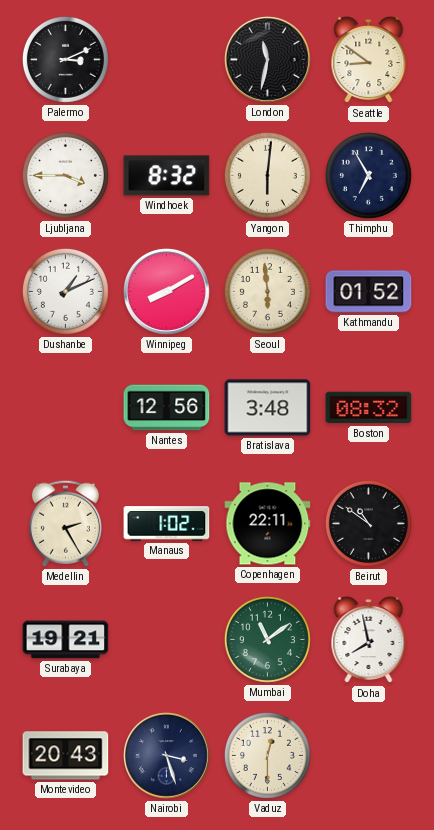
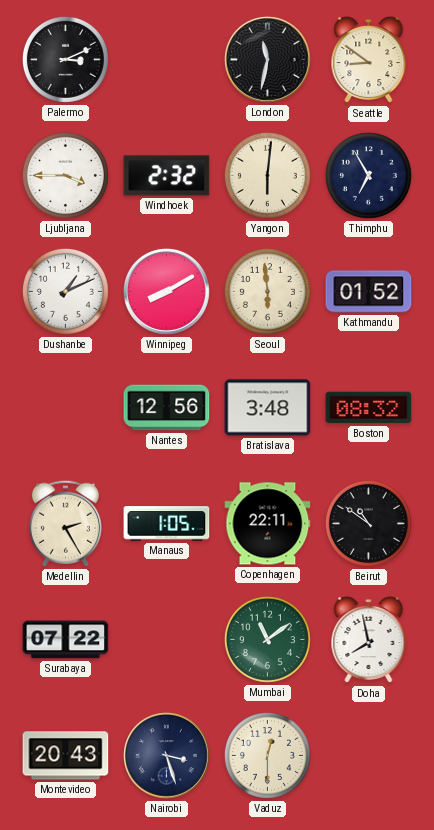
Windhoek: 8:32 -> 2:32 (167, 176)
Manaus: 1:02 -> 1:05 (167, 524)
Surabaya: 19:21 -> 07:22 (66, 640)
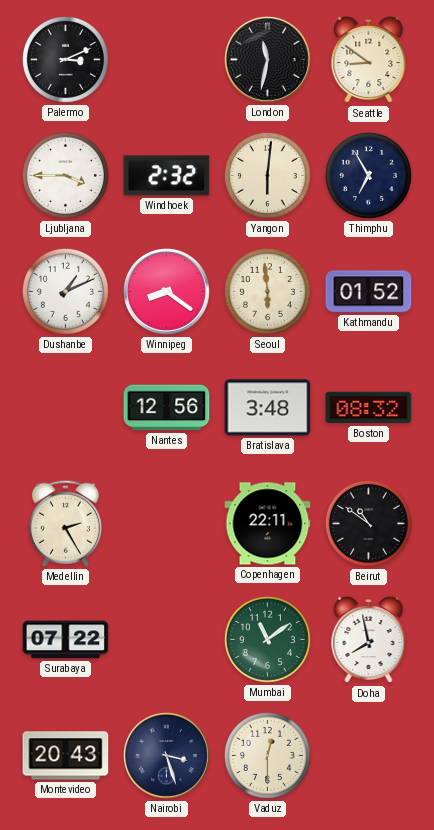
Winnipeg: 8:10 -> 8:21 (166, 291)
Manaus: 1:05 -> none (167, 524)
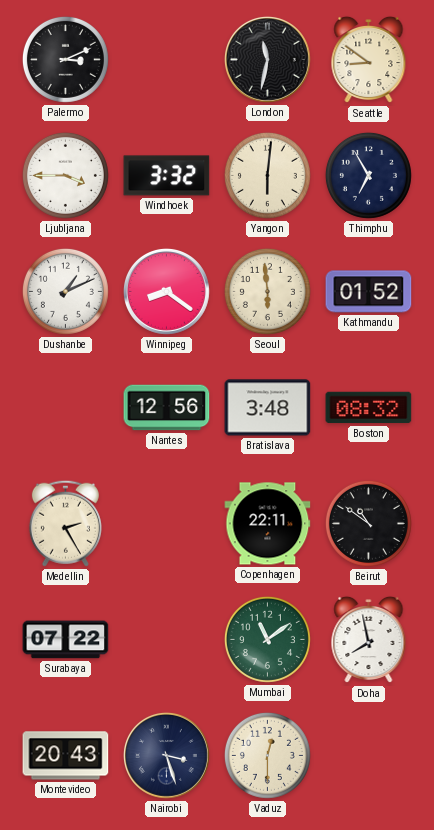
Windhoek: 2:32 -> 3:32 (167, 176)
